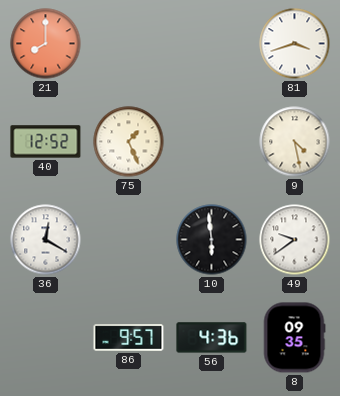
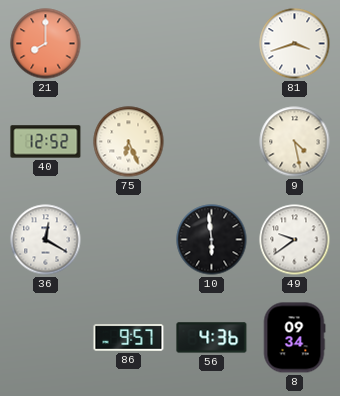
75: 1:26 -> 6:26 (129, 142)
8: 09:35 -> 09:34 (294, 338)
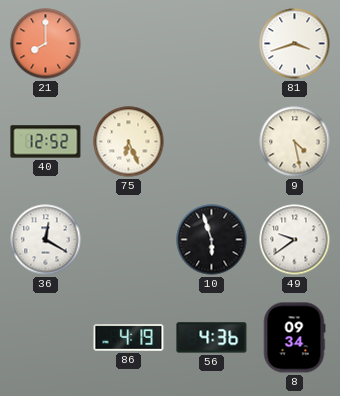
10: 5:59 -> 5:57 (212, 240)
86: 9:57 -> 4:19 (129, 338)
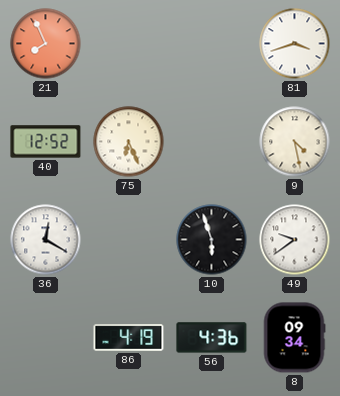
21: 8:00 -> 7:56 (46, 44)
